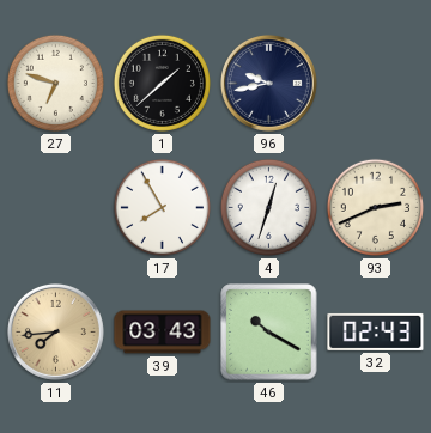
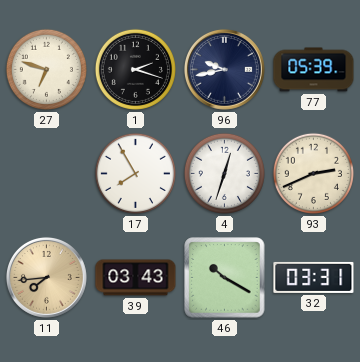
1: 1:38 -> 2:18 (135, 69)
77: none -> 05:39 (314, 70)
32: 02:43 -> 03:31 (314, 277)
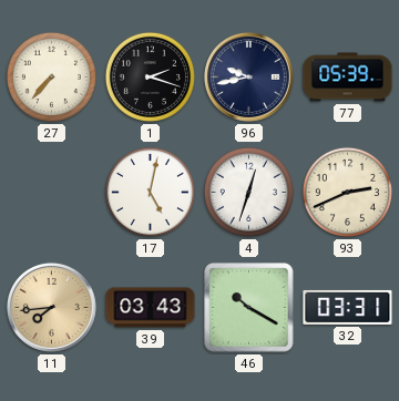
27: 6:48 -> 7:37 (51, 76)
17: 7:55 -> 5:02 (150, 192)
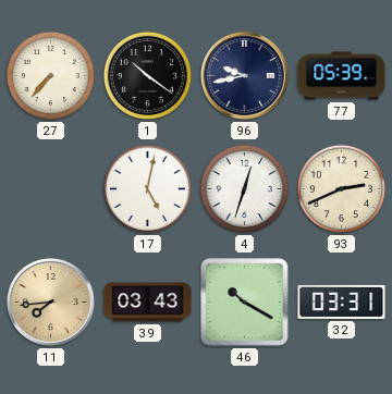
1: 2:18 -> 10:21 (147, 75)
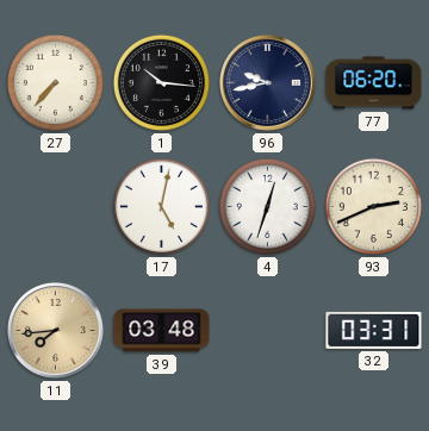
1: 10:21 -> 10:16 (161, 82)
77: 05:39 -> 06:20 (374, 83)
39: 03:43 -> 03:48 (162, 331)
46: 10:20 -> none (245, 303)
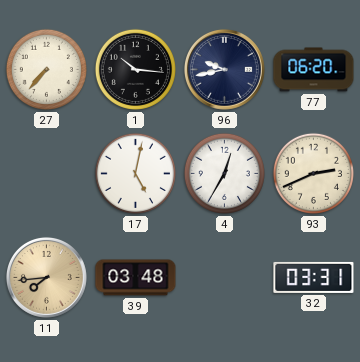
4: 12:33 -> 12:35 (224, 173)
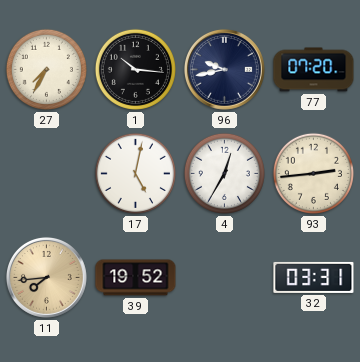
27: 7:37 -> 7:35 (46, 69)
77: 06:20 -> 07:20 (314, 70)
93: 2:41 -> 2:44 (313, 173)
39: 03:48 -> 19:52 (136, 278)
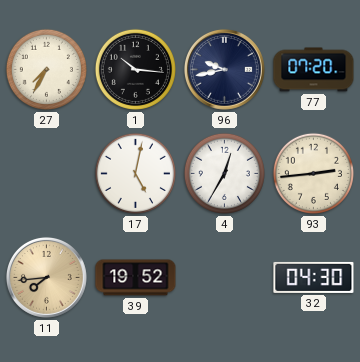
32: 03:31 -> 04:30 (314, 277)
